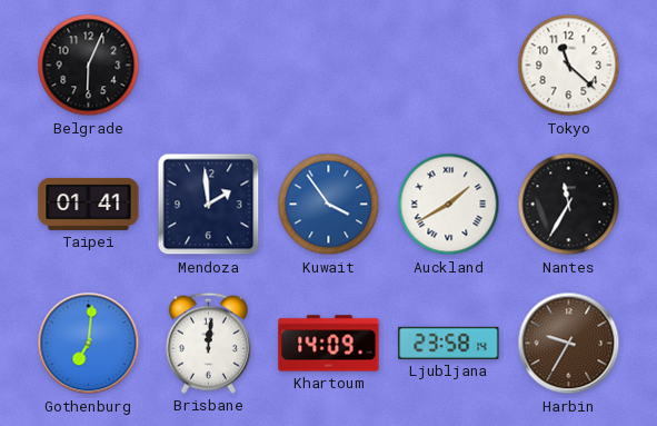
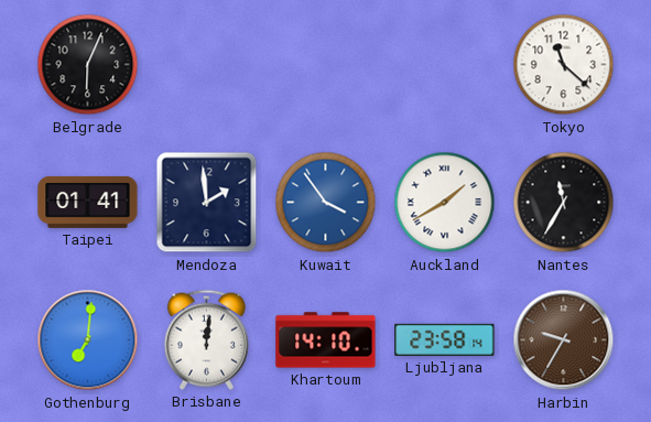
Khartoum: 14:09 -> 14:10 (326, 340)
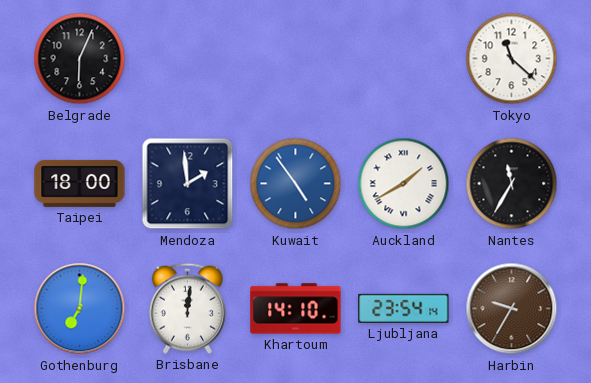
Taipei: 01:41 -> 18:00 (80, 183)
Kuwait: 3:54 -> 4:54 (296, 184)
Ljubljana: 23:58 -> 23:54 (404, 308)
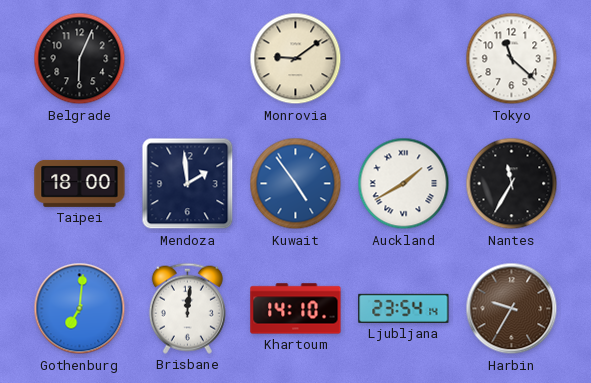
Monrovia: none -> 9:09 (296, 59)
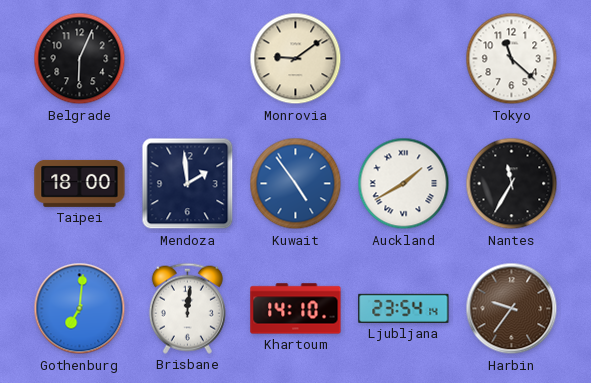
Harbin: 9:35 -> 9:36 (512, 309)
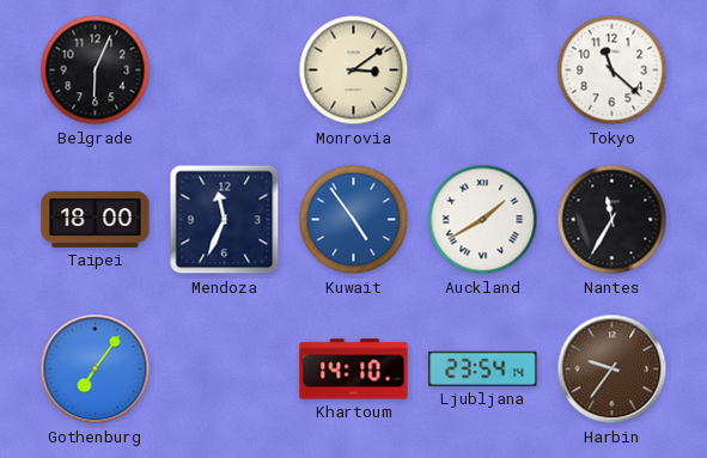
Monrovia: 9:09 -> 3:09 (354, 71)
Mendoza: 1:59 -> 11:34 (225, 220)
Gothenburg: 7:01 -> 7:06 (96, 370)
Brisbane: 12:01 -> none (187, 308)
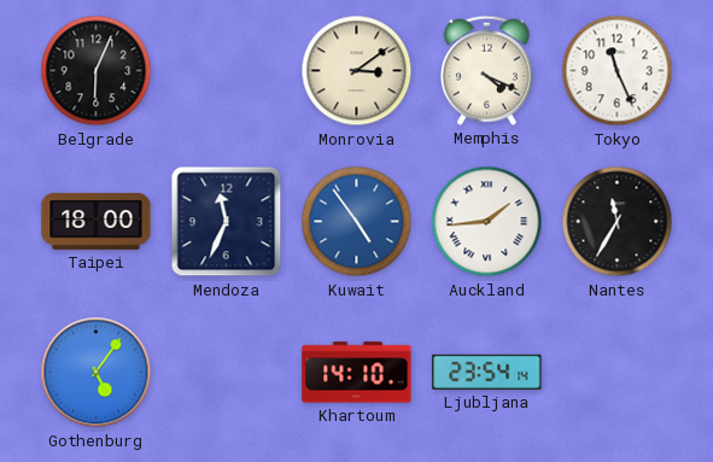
Memphis: none -> 4:19 (486, 70)
Tokyo: 11:22 -> 11:26 (618, 71)
Auckland: 1:40 -> 1:44 (487, 222)
Gothenburg: 7:06 -> 5:06 (97, 373)
Harbin: 9:36 -> none (612, 370)
